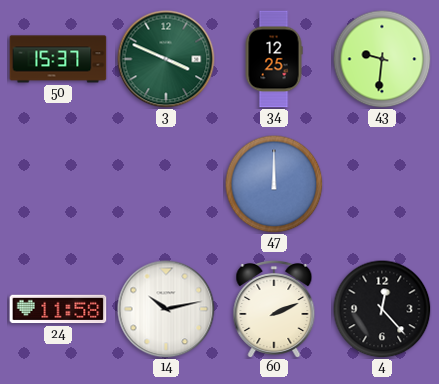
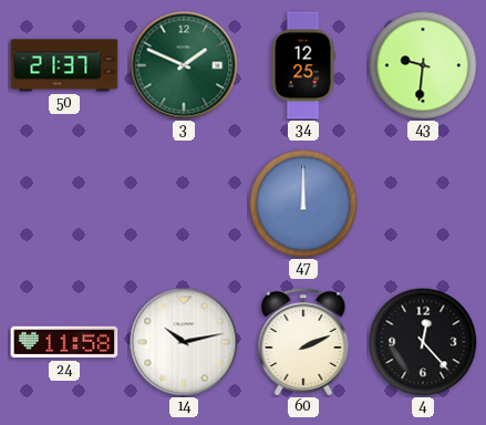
50: 15:37 -> 21:37 (64, 65)
3: 3:49 -> 1:49 (184, 65)
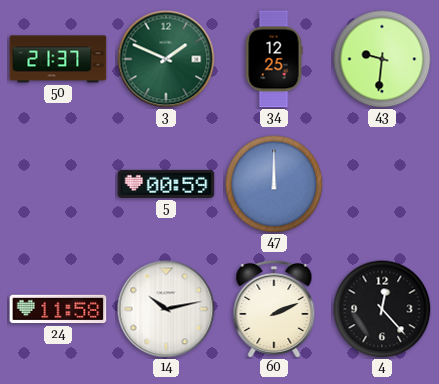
5: none -> 00:59 (166, 184)
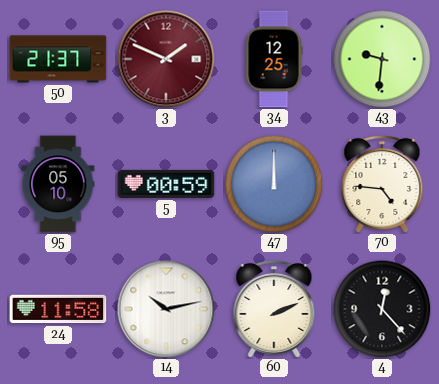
3 dial: green -> burgundy (166, 59)
95: none -> 05:10 (58, 184)
70: none -> 4:46 (382, 184)
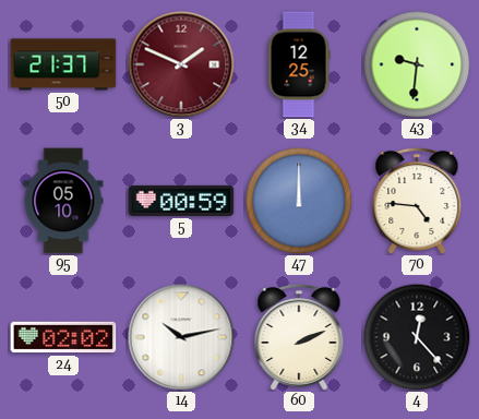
24: 11:58 -> 02:02 (63, 337)
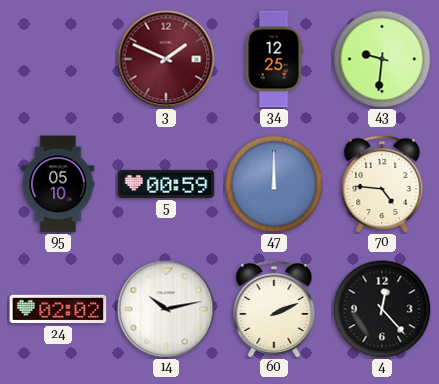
50: 21:37 -> none (63, 64)
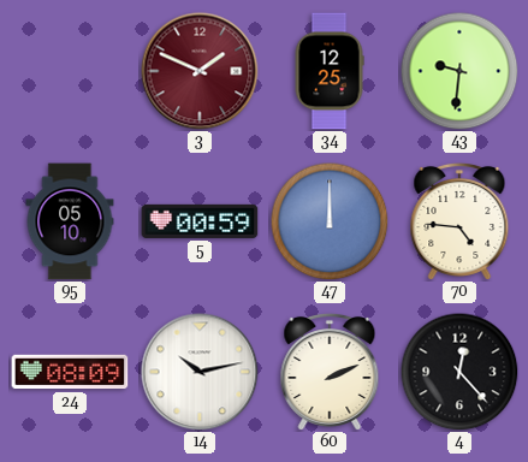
24: 02:02 -> 08:09 (70, 372)
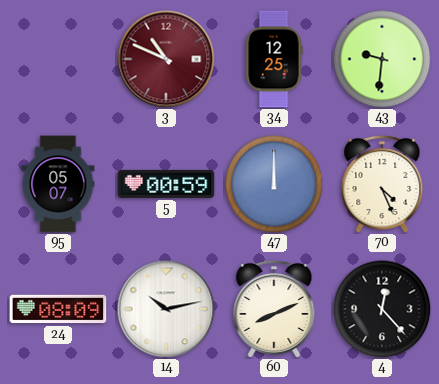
3: 1:49 -> 10:49 (166, 59)
95: 05:10 -> 05:07 (58, 184)
70: 4:46 -> 4:26 (382, 184)
60: 2:11 -> 8:11 (274, 309)
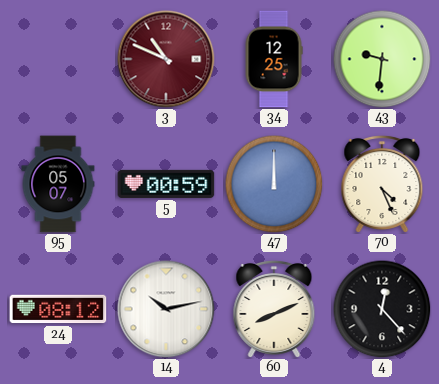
24: 08:09 -> 08:12 (58, 309)
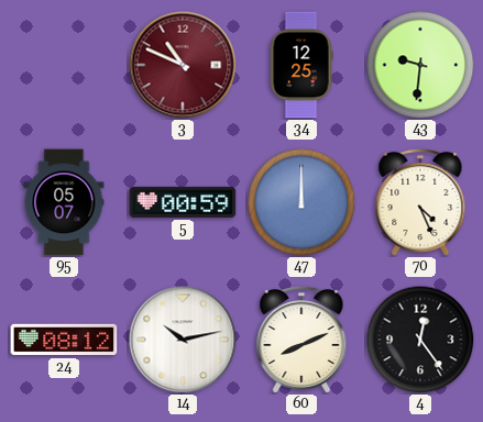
4: 12:23 -> 12:24 (420, 340)
